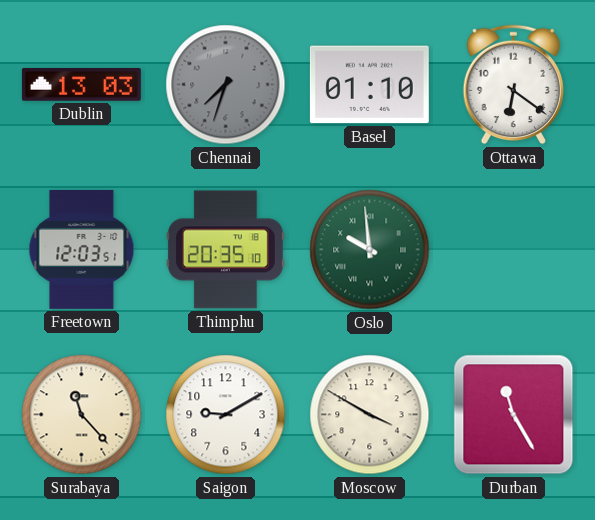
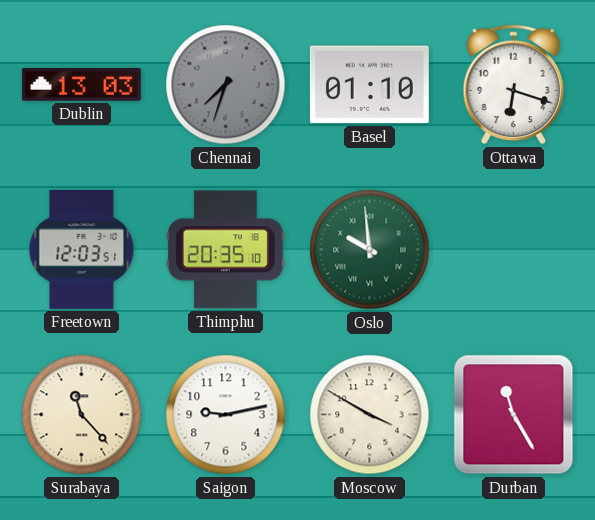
Ottawa: 6:21 -> 6:18 (513, 85)
Saigon: 9:10 -> 9:13 (226, 415)
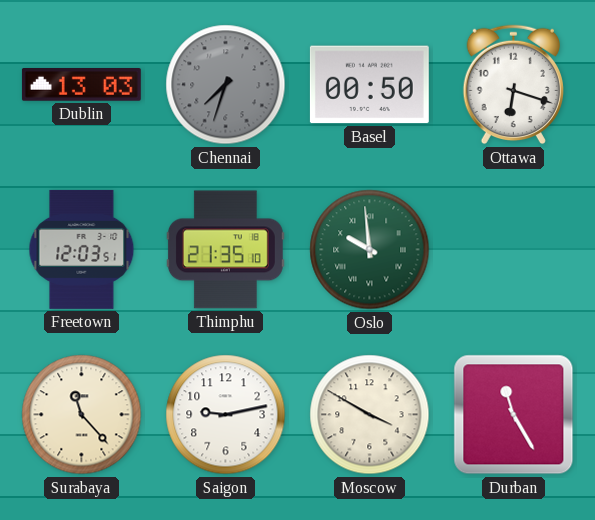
Basel: 01:10 -> 00:50 (369, 85)
Thimphu: 20:35 -> 21:35 (225, 250)
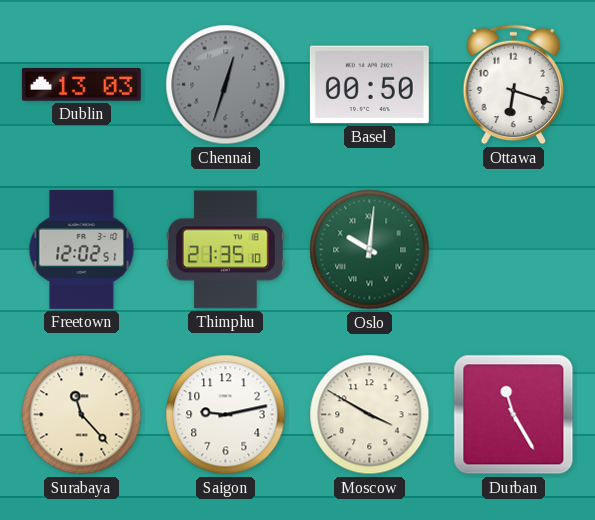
Chennai: 7:33 -> 12:33 (226, 85)
Freetown: 12:03 -> 12:02 (82, 249)
Oslo: 9:59 -> 10:01 (370, 250)
